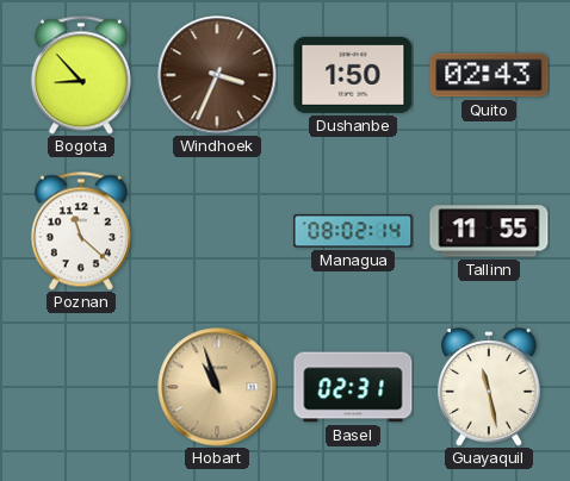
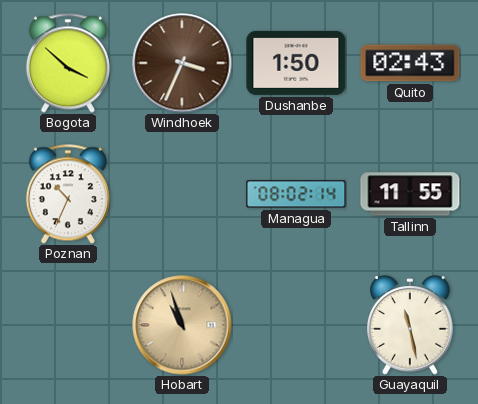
Bogota: 8:53 -> 3:52 (68, 63)
Poznan: 11:22 -> 10:34 (68, 194)
Basel: 02:31 -> none (353, 387)
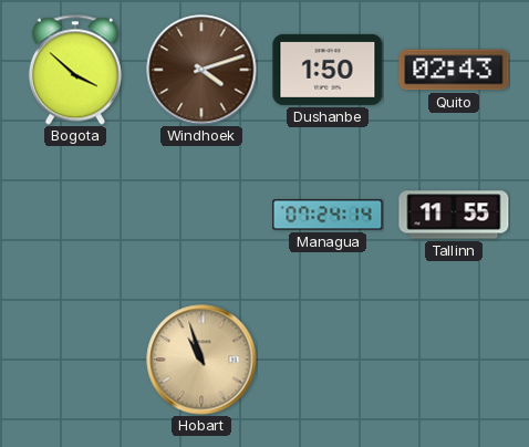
Windhoek: 3:34 -> 4:12 (201, 70)
Poznan: 10:34 -> none (68, 194)
Managua: 08:02 -> 07:24 (328, 215)
Guayaquil: 11:28 -> none (411, 325)
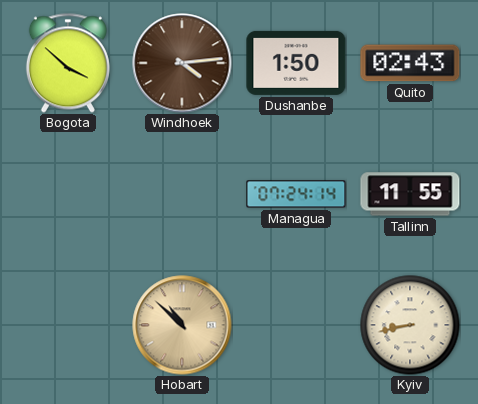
Windhoek: 4:12 -> 4:14 (182, 63)
Hobart: 10:57 -> 10:52 (182, 325)
Kyiv: none -> 8:43 (410, 325)
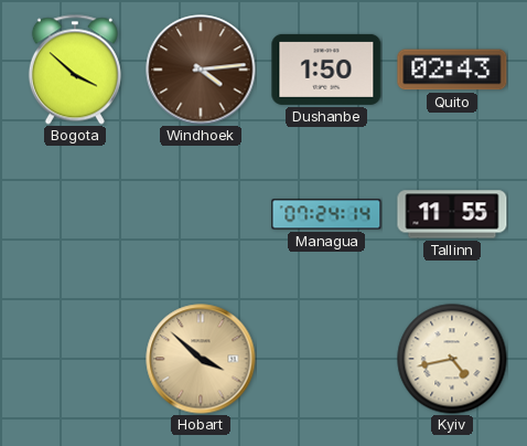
Hobart: 10:52 -> 3:52 (201, 359)
Kyiv: 8:43 -> 4:43 (452, 359)
